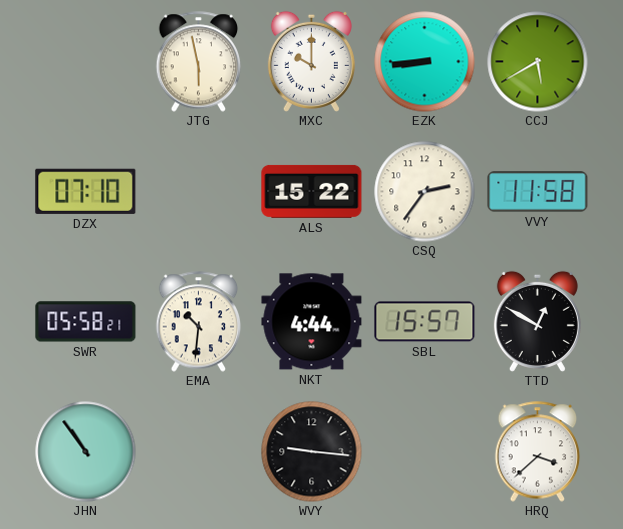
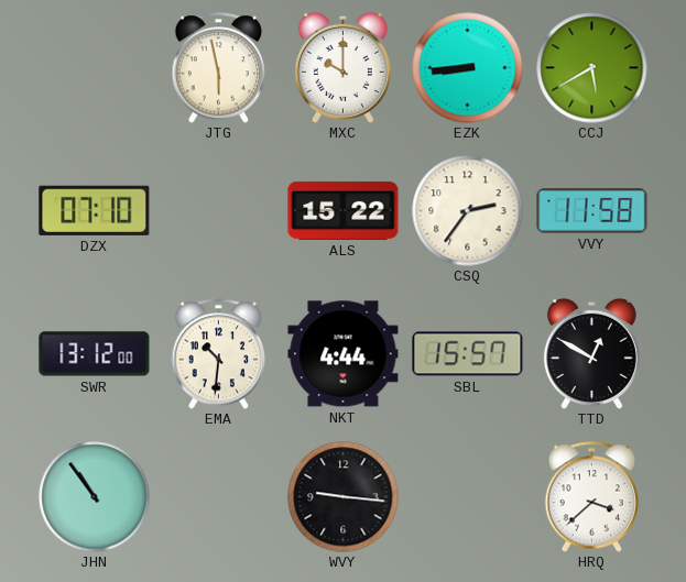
SWR: 05:58 -> 13:12 (95, 354)
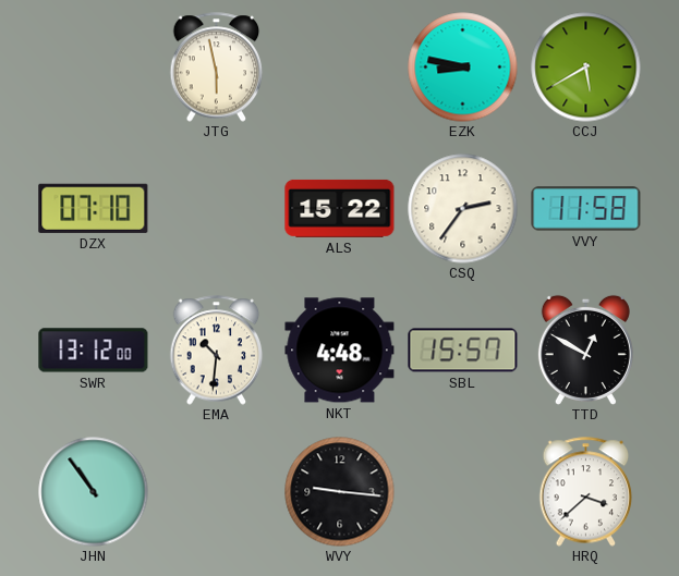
MXC: 10:00 -> none (342, 67)
EZK: 8:44 -> 8:47 (463, 68)
NKT: 4:44 -> 4:48 (340, 351)
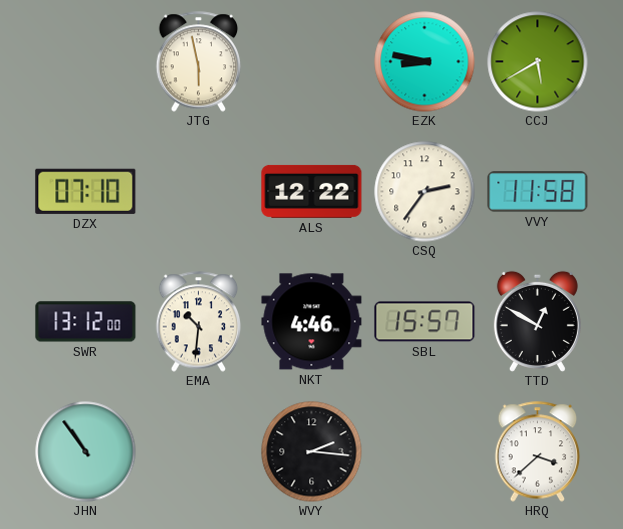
ALS: 15:22 -> 12:22 (312, 191)
NKT: 4:48 -> 4:46 (312, 322)
WVY: 9:16 -> 2:16 (312, 452)
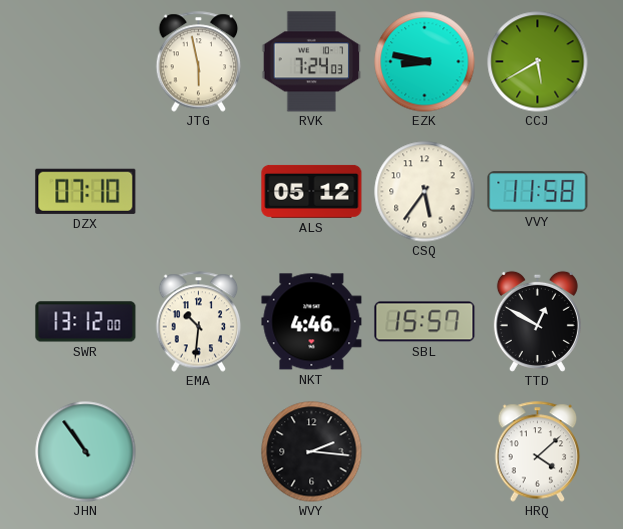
RVK: none -> 7:24 (312, 62)
ALS: 12:22 -> 05:12 (312, 191)
CSQ: 2:36 -> 5:36 (425, 192)
HRQ: 3:38 -> 4:08 (538, 452)
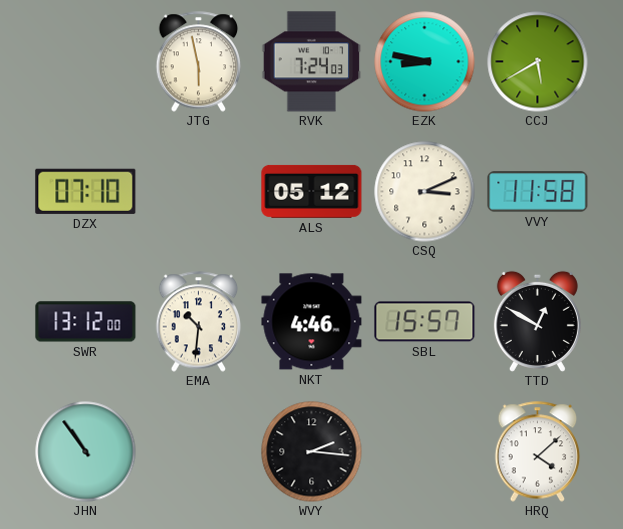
CSQ: 5:36 -> 3:11 (425, 192)
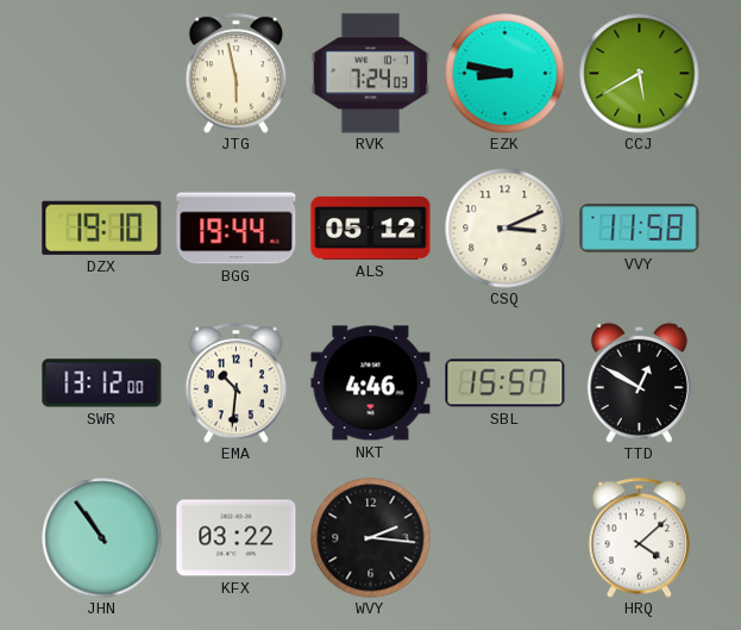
DZX: 07:10 -> 19:10 (102, 227)
BGG: none -> 19:44 (237, 229)
KFX: none -> 03:22 (237, 538)
